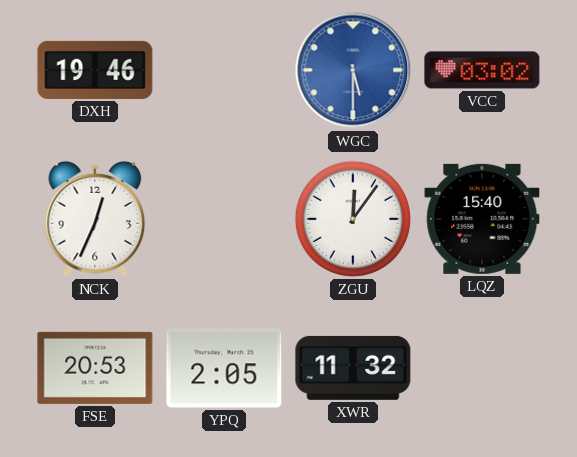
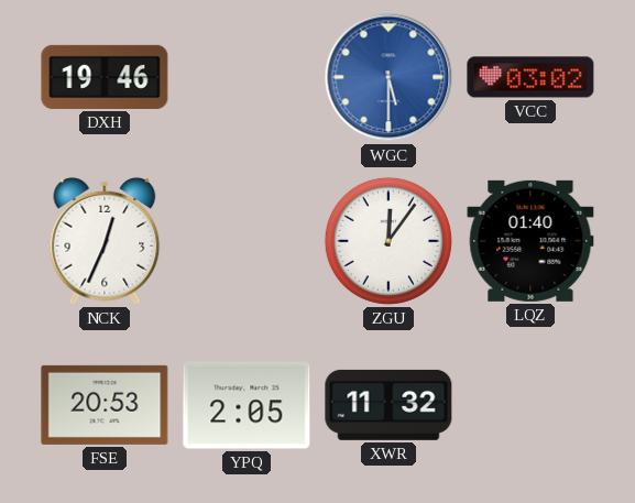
LQZ: 15:40 -> 01:40 (530, 241)
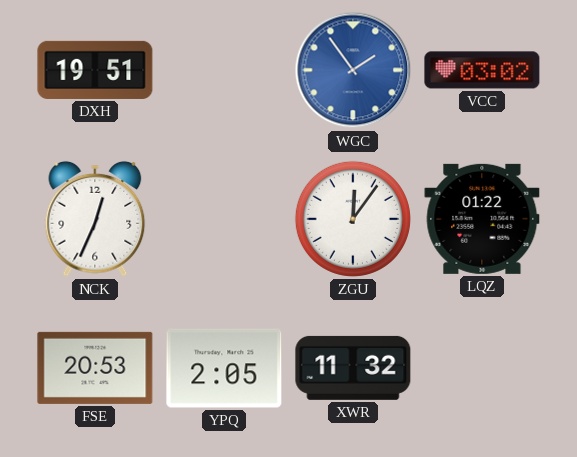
DXH: 19:46 -> 19:51 (95, 70)
WGC: 5:30 -> 1:54 (353, 70)
LQZ: 01:40 -> 01:22 (482, 219)
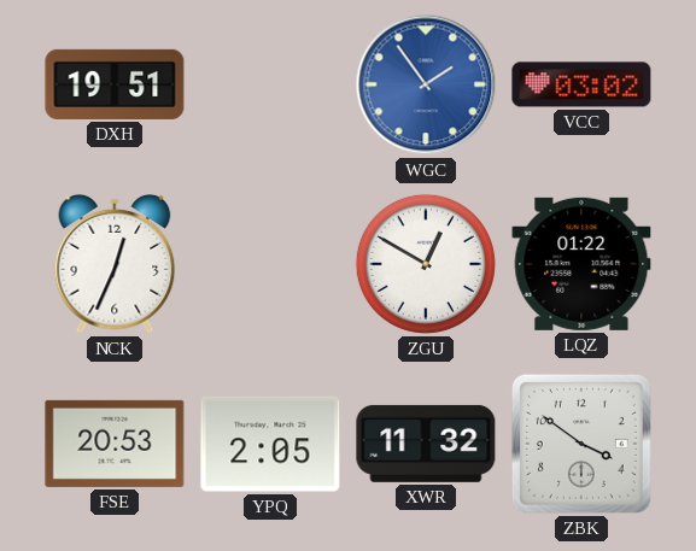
ZGU: 12:06 -> 12:50 (426, 264)
ZBK: none -> 3:51 (581, 444)
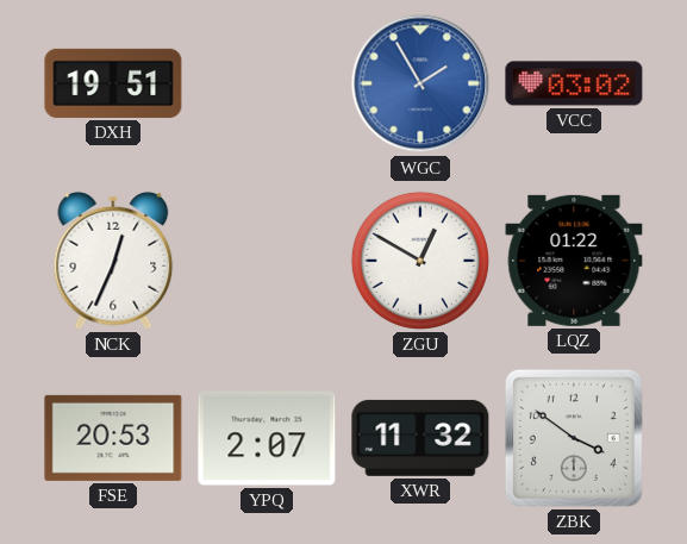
WGC: 1:54 -> 1:55 (420, 83)
YPQ: 2:05 -> 2:07 (267, 438)
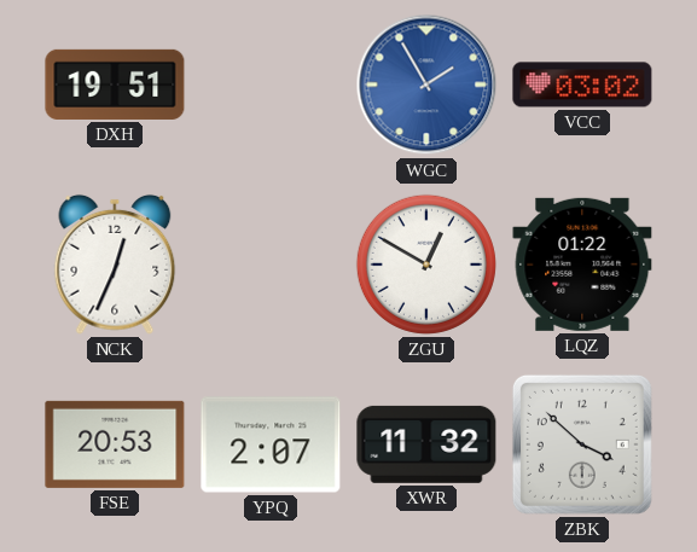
ZBK: 3:51 -> 3:52 (582, 444)
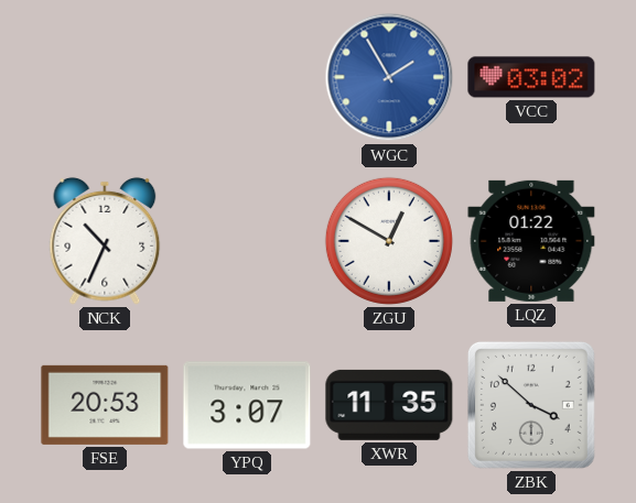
DXH: 19:51 -> none (115, 85)
NCK: 12:34 -> 10:34 (105, 241)
YPQ: 2:07 -> 3:07 (247, 405)
XWR: 11:32 -> 11:35 (389, 405)
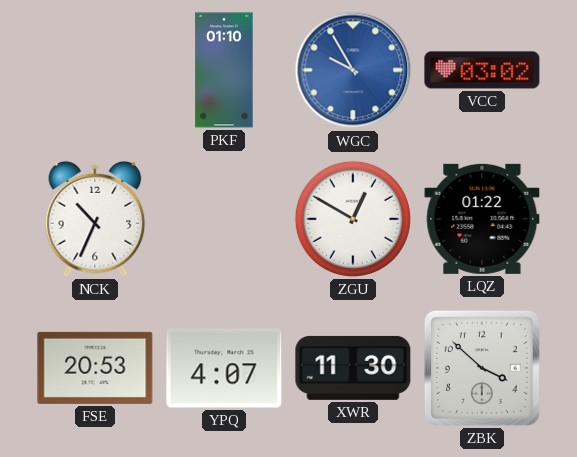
PKF: none -> 01:10 (224, 70)
WGC: 1:55 -> 9:55 (353, 70)
YPQ: 3:07 -> 4:07 (224, 368)
XWR: 11:35 -> 11:30 (353, 368)
